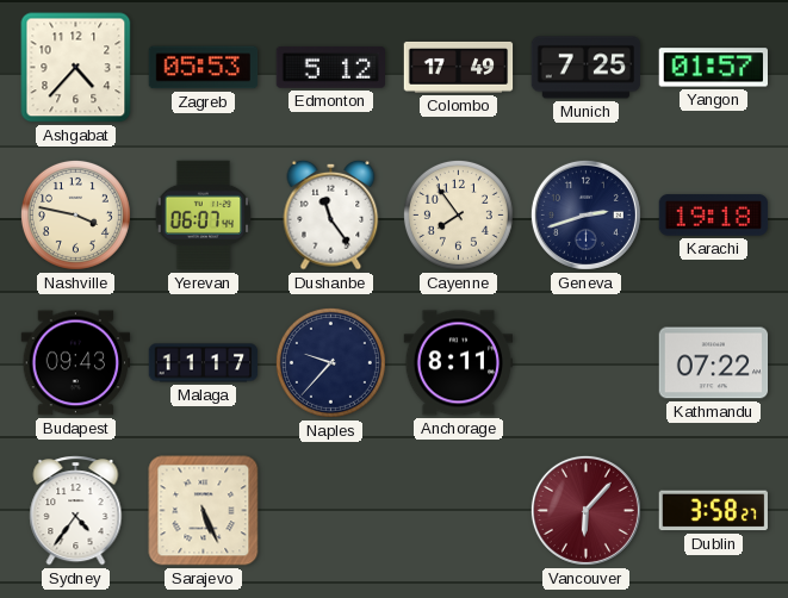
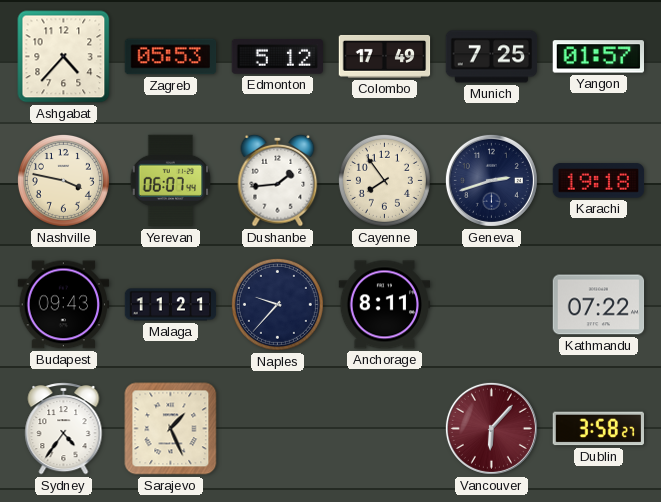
Dushanbe: 11:24 -> 1:44 (278, 180)
Malaga: 11:17 -> 11:21 (171, 305)
Sarajevo: 5:26 -> 1:26 (171, 429)
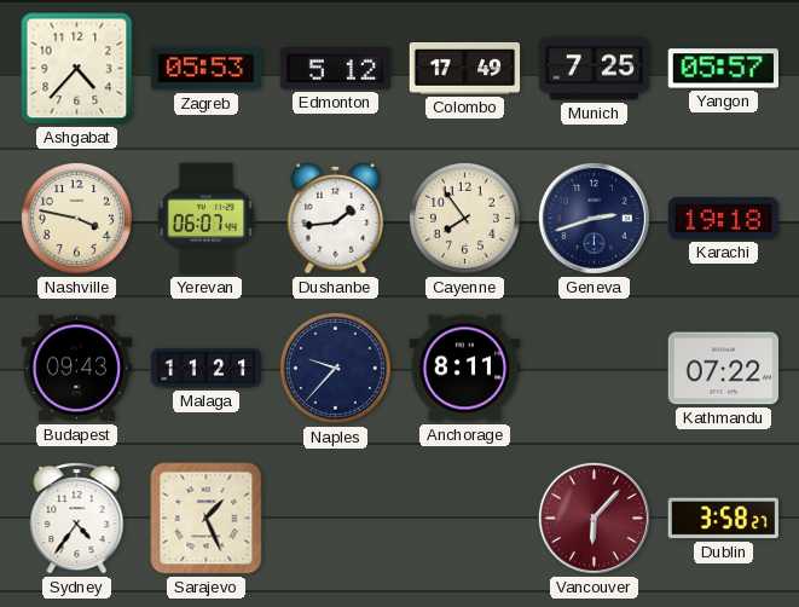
Yangon: 01:57 -> 05:57 (723, 69)
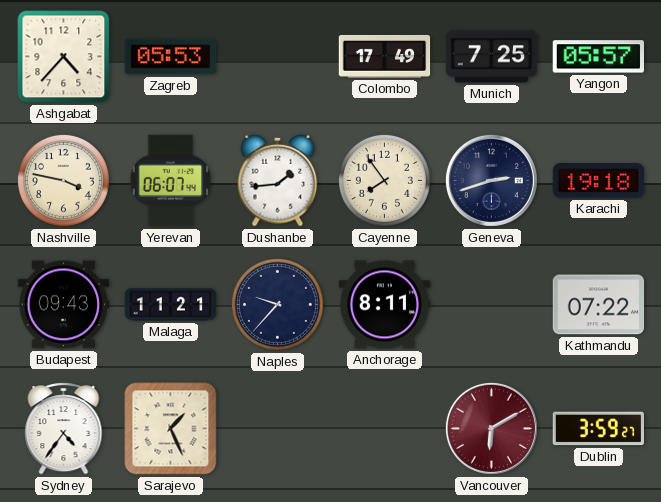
Edmonton: 5:12 -> none (335, 69)
Vancouver: 6:07 -> 6:10 (491, 428)
Dublin: 3:58 -> 3:59 (598, 429)
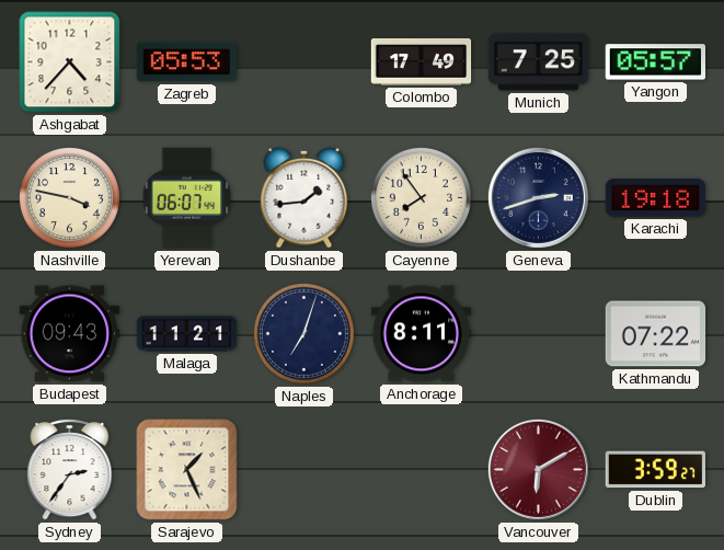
Naples: 9:37 -> 7:03 (303, 333)
Sydney: 4:36 -> 2:36 (70, 470)
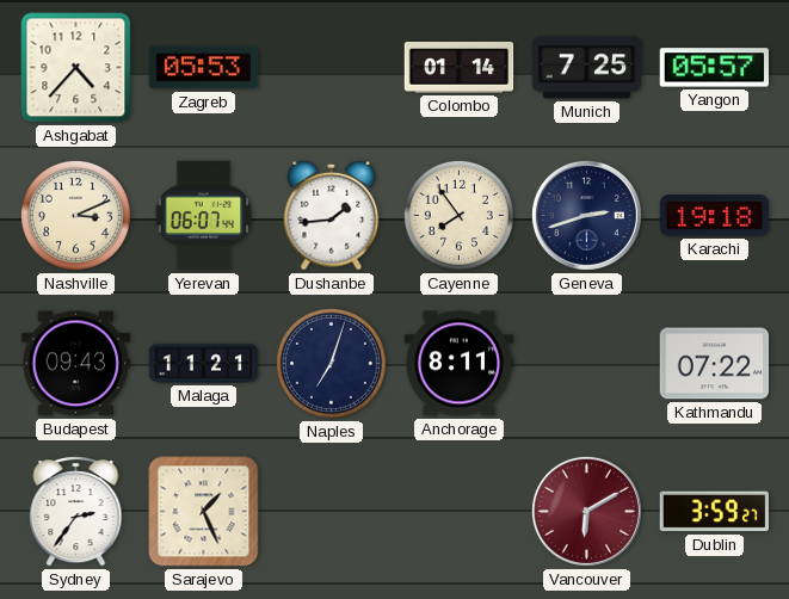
Colombo: 17:49 -> 01:14 (460, 67)
Nashville: 3:47 -> 3:11 (75, 215)
